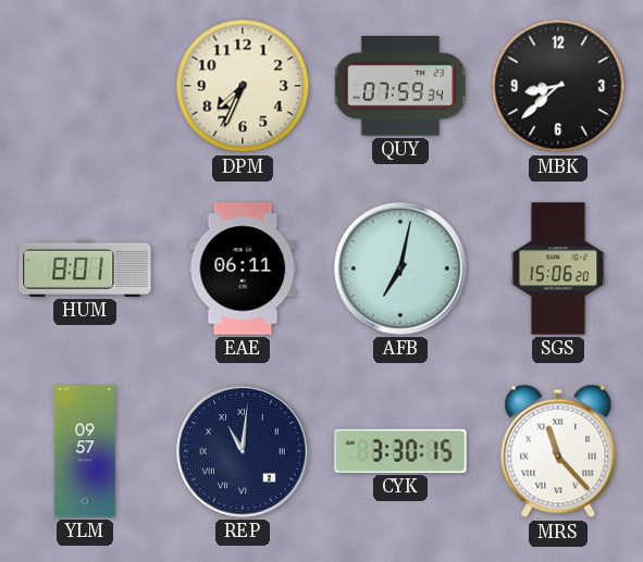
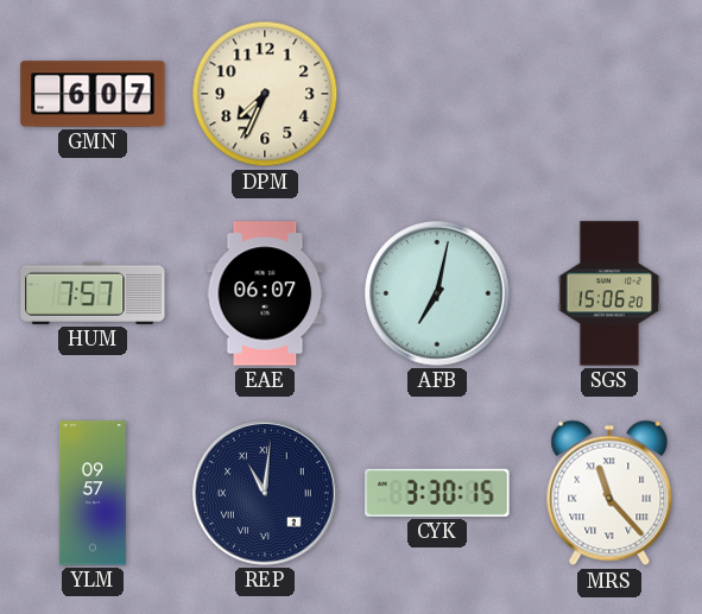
GMN: none -> 6:07 (93, 94)
QUY: 07:59 -> none (399, 86)
MBK: 8:38 -> none (558, 86)
HUM: 8:01 -> 7:57 (93, 293)
EAE: 06:11 -> 06:07 (265, 293)
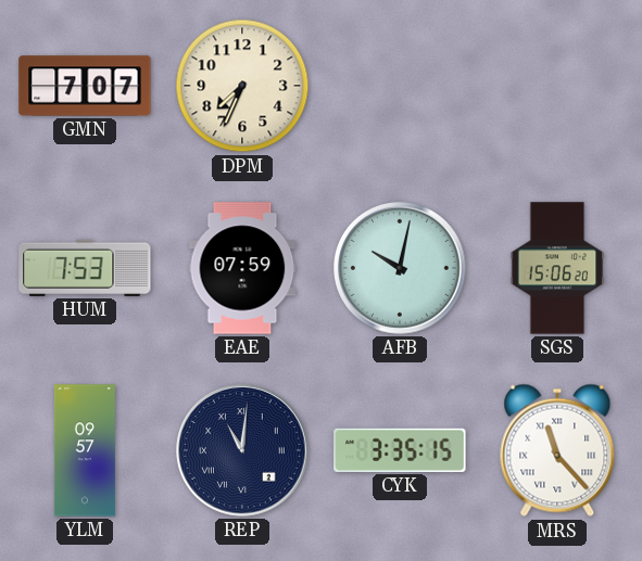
GMN: 6:07 -> 7:07 (85, 86)
HUM: 7:57 -> 7:53 (85, 268)
EAE: 06:07 -> 07:59 (242, 268)
AFB: 7:02 -> 10:02 (400, 268)
CYK: 3:30 -> 3:35 (400, 450)
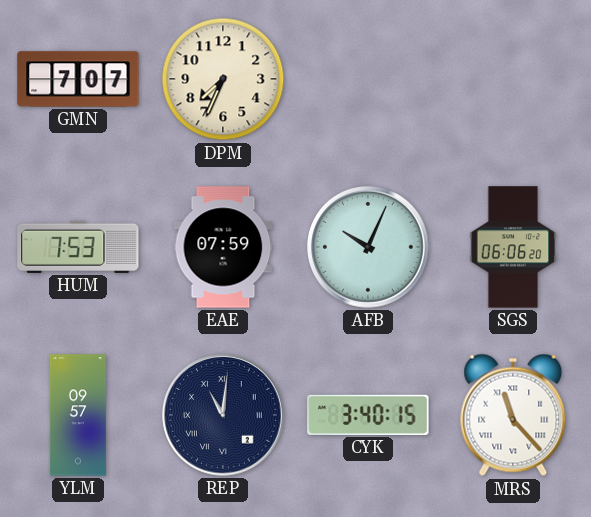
AFB: 10:02 -> 10:04 (368, 247)
SGS: 15:06 -> 06:06 (513, 247)
CYK: 3:35 -> 3:40 (368, 415)
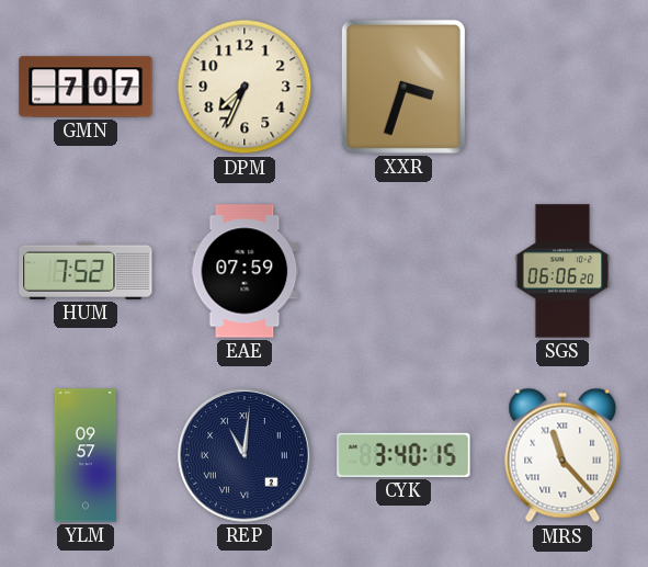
XXR: none -> 3:33 (403, 87)
HUM: 7:53 -> 7:52 (86, 271)
AFB: 10:04 -> none (368, 247)
